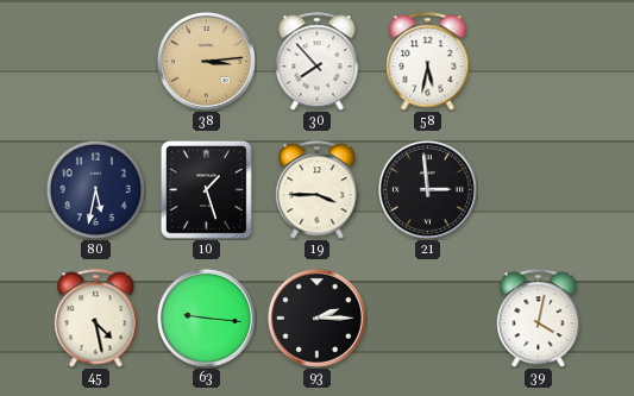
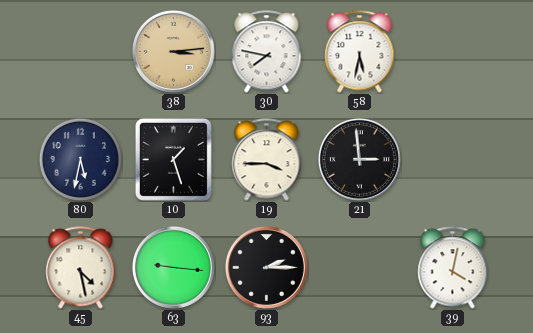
30: 7:53 -> 7:47 (267, 52)
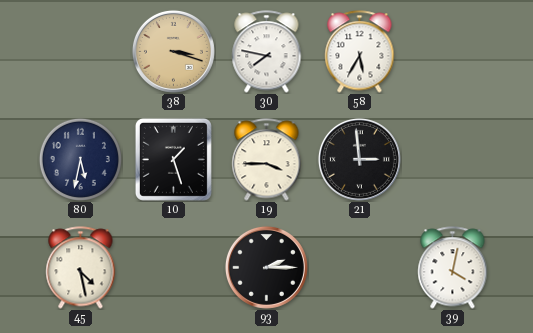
38: 3:14 -> 3:18 (173, 51)
58: 5:32 -> 5:35 (360, 52)
63: 9:16 -> none (173, 267)
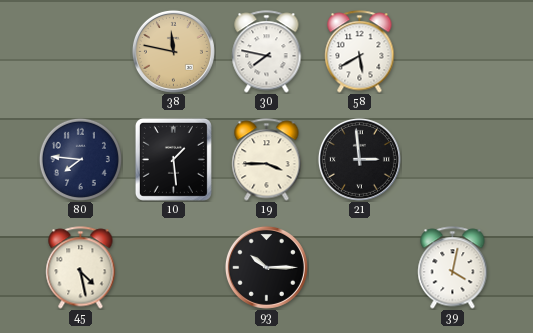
38: 3:18 -> 11:47 (173, 51)
58: 5:35 -> 5:40 (360, 52)
80: 5:32 -> 7:46 (80, 159)
10: 1:27 -> 1:29 (173, 159)
93: 2:15 -> 10:15 (266, 267)
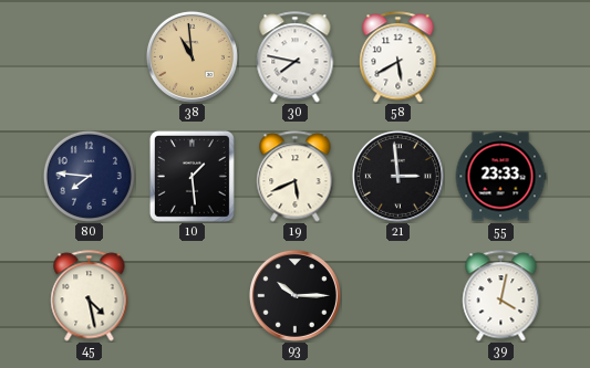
38: 11:47 -> 10:59 (192, 56)
19: 3:45 -> 5:41 (296, 177)
55: none -> 23:33 (500, 177)
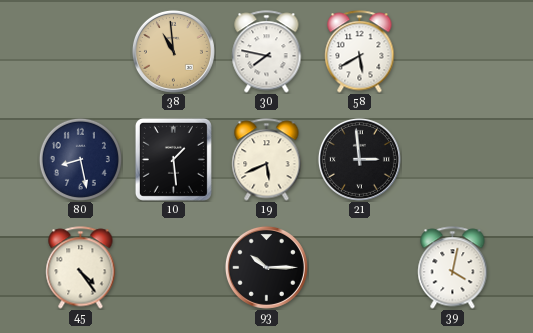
80: 7:46 -> 8:28 (80, 159)
55: 23:33 -> none (500, 177)
45: 4:28 -> 4:24 (81, 268)
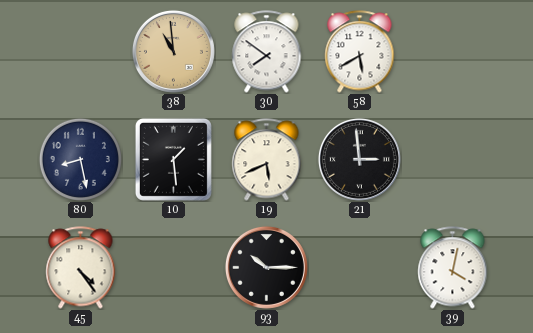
30: 7:47 -> 7:51 (267, 52)
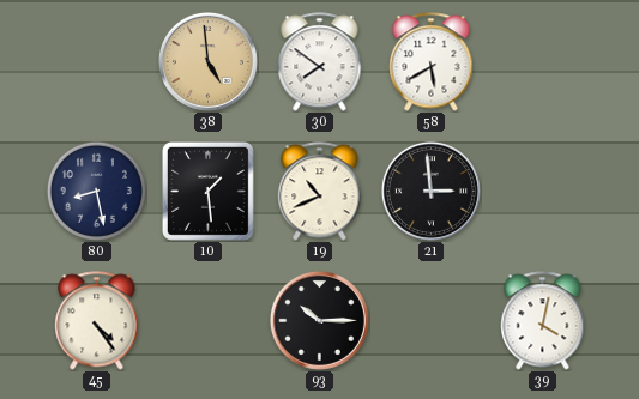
38: 10:59 -> 4:59 (207, 61)
19: 5:41 -> 10:41 (320, 192)
